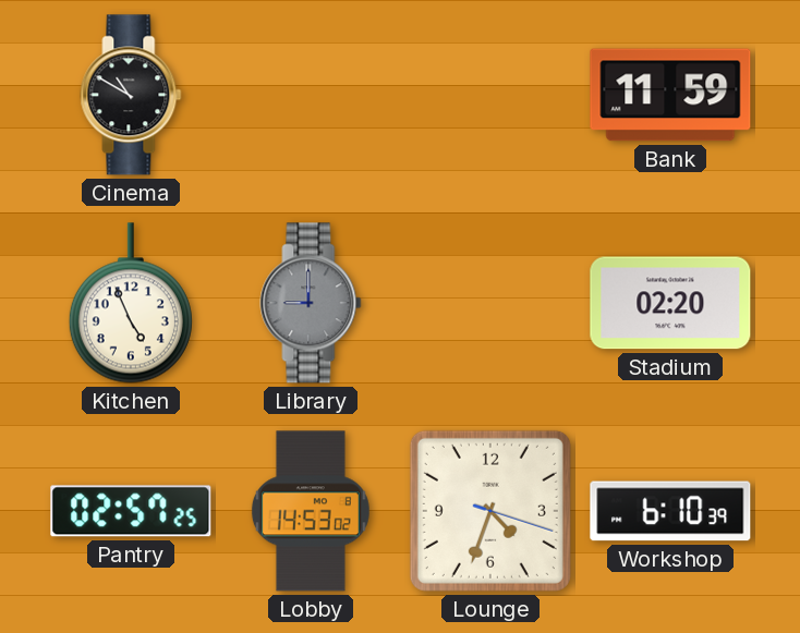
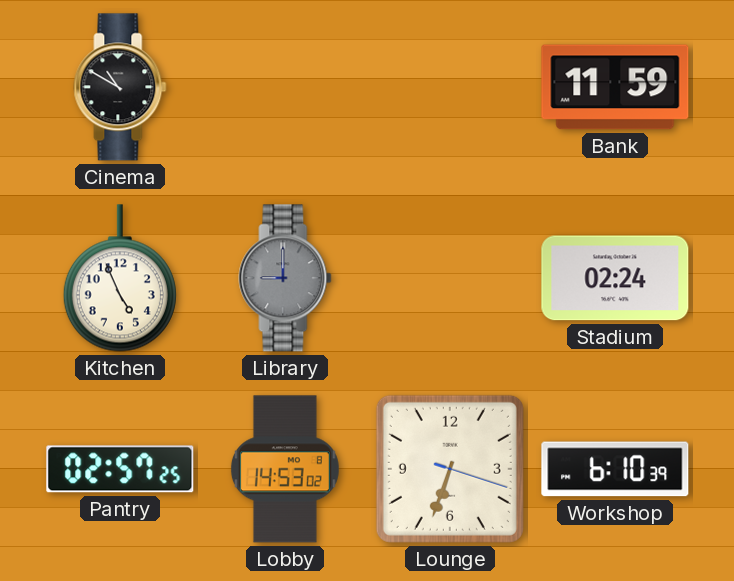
Stadium: 02:20 -> 02:24 (615, 278)
Lounge: 4:33 -> 6:33 (450, 469)
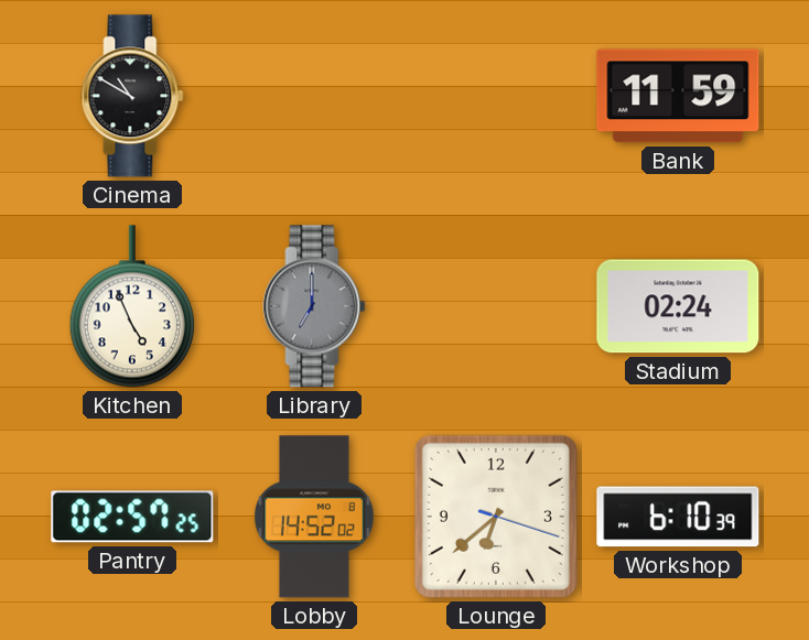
Library: 9:00 -> 7:00 (314, 306)
Lobby: 14:53 -> 14:52 (314, 517)
Lounge: 6:33 -> 6:38 (496, 517)
